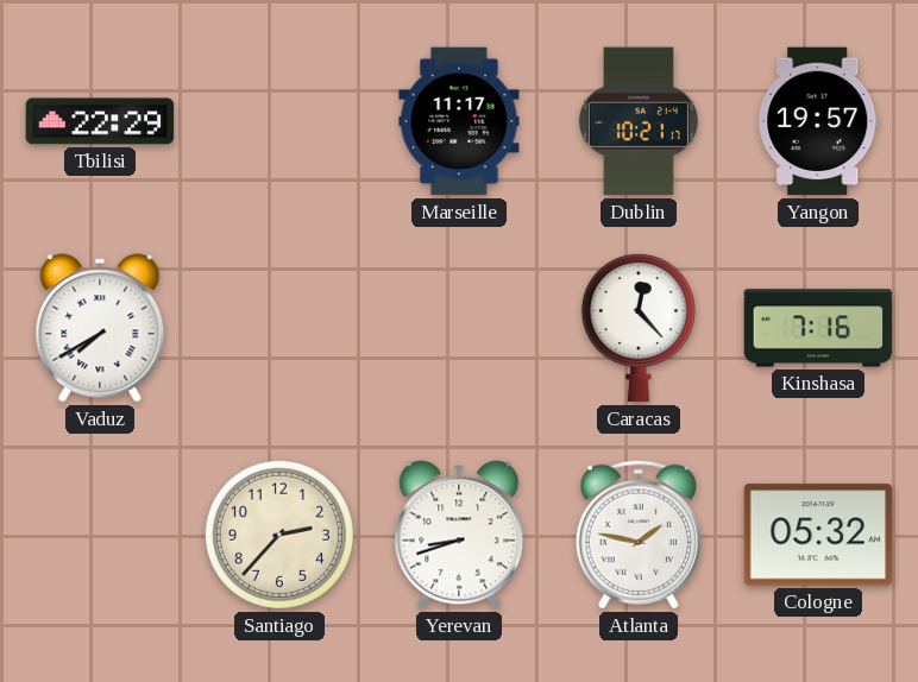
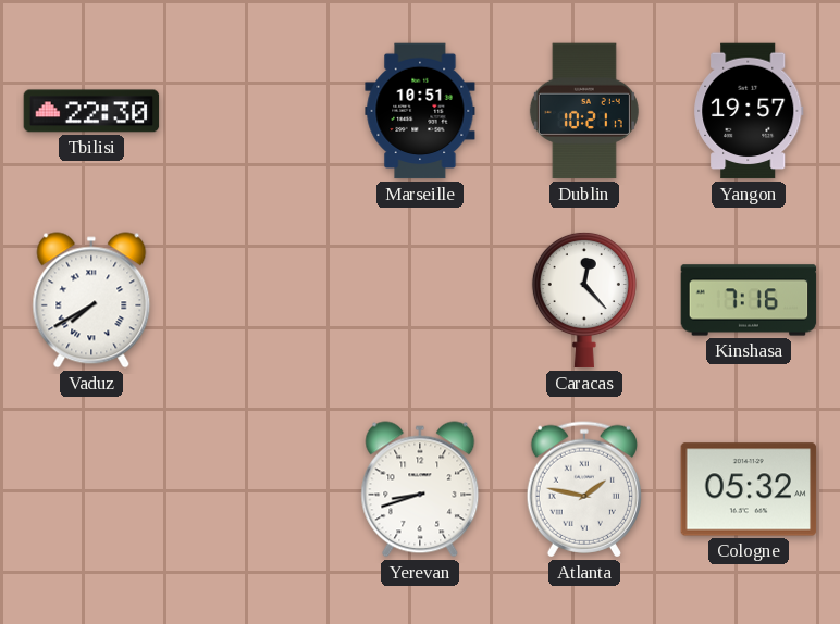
Tbilisi: 22:29 -> 22:30 (91, 111)
Marseille: 11:17 -> 10:51 (420, 111)
Santiago: 2:37 -> none (279, 535)
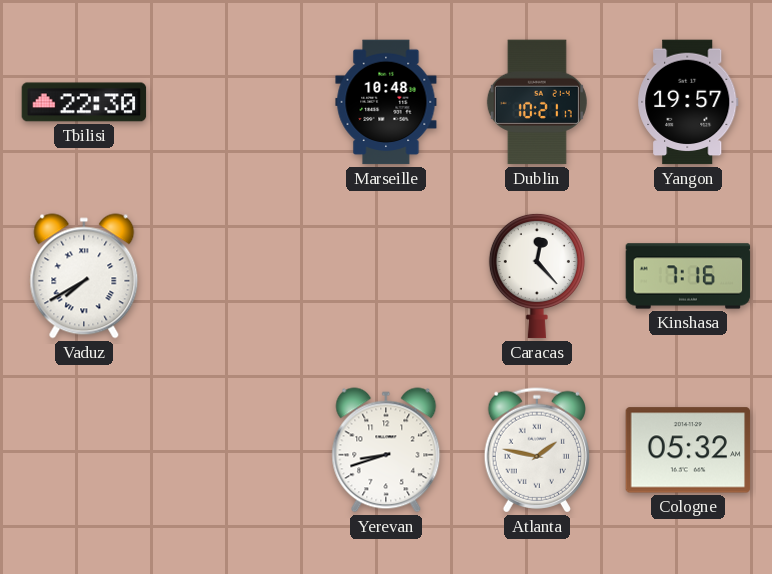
Marseille: 10:51 -> 10:48 (386, 102)
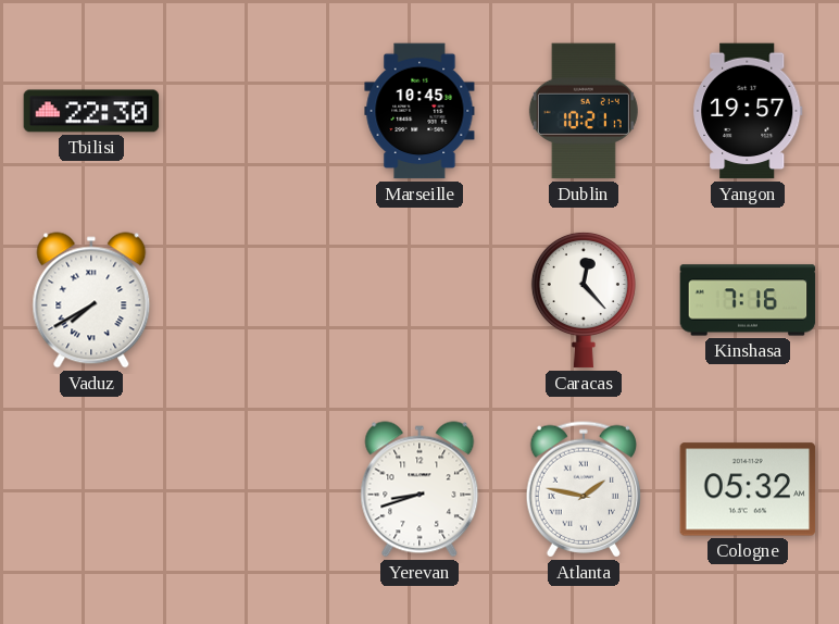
Marseille: 10:48 -> 10:45 (420, 111)
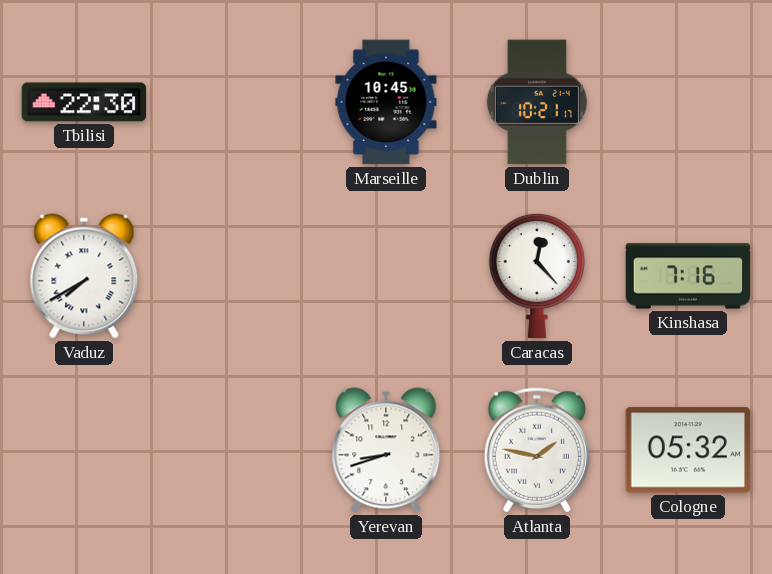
Yangon: 19:57 -> none (748, 111)
